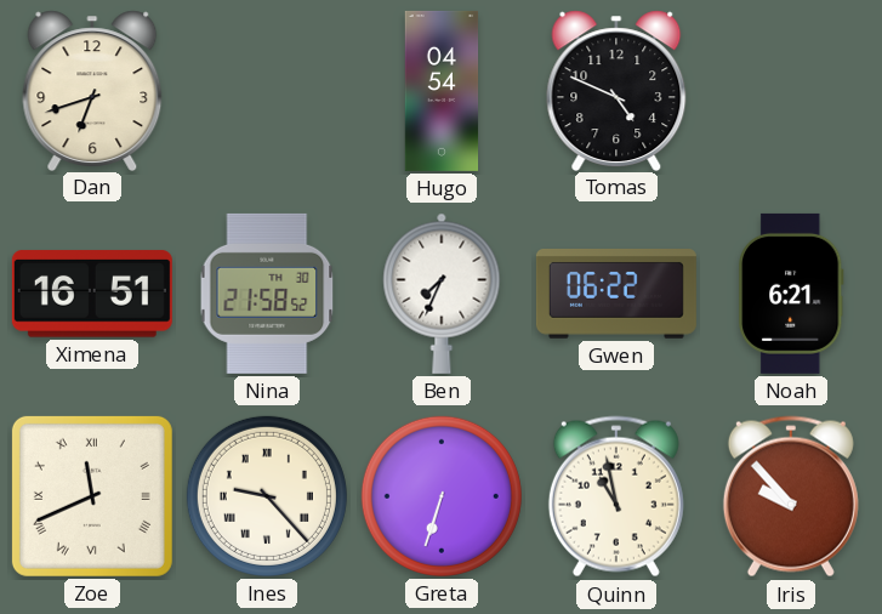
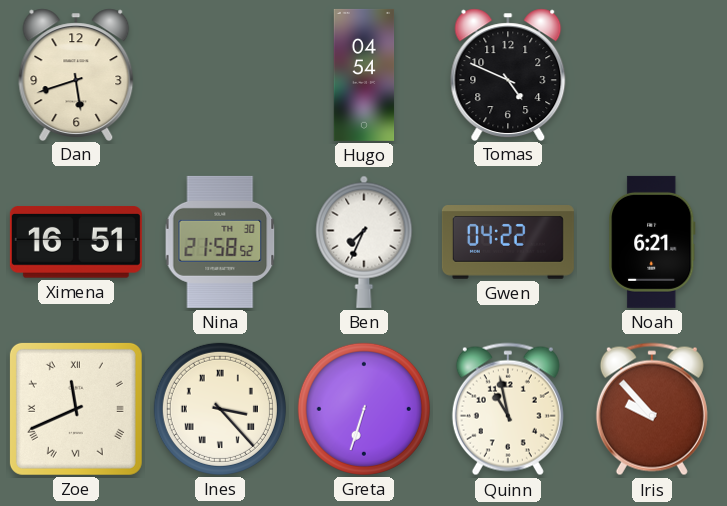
Dan: 6:42 -> 5:42 (76, 74)
Gwen: 06:22 -> 04:22 (508, 243)
Ines: 9:23 -> 3:23 (220, 409)
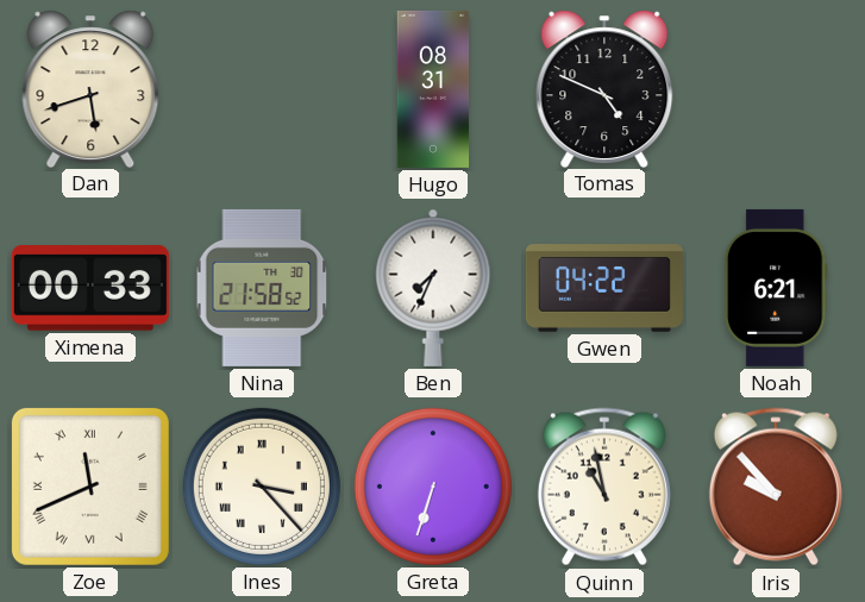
Hugo: 04:54 -> 08:31 (433, 89)
Ximena: 16:51 -> 00:33 (90, 288)
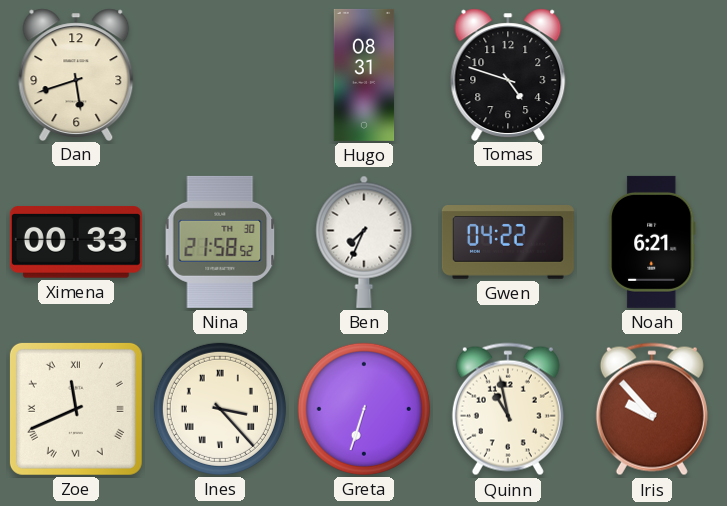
Tomas: 4:49 -> 4:48 (508, 74)
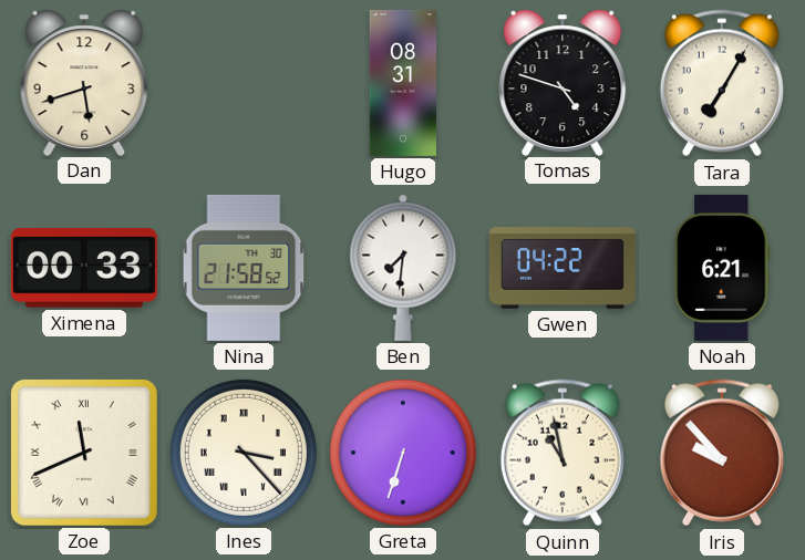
Tara: none -> 7:05 (722, 83)
Ben: 7:34 -> 7:31 (403, 268)
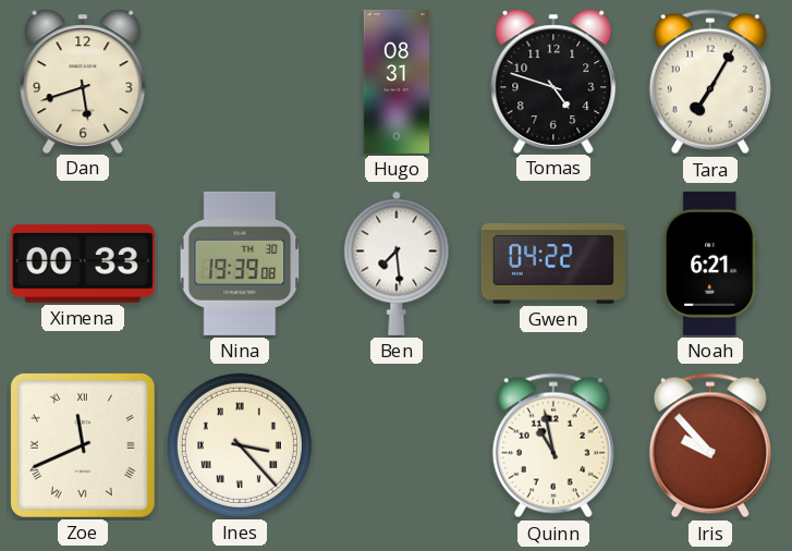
Nina: 21:58 -> 19:39 (240, 264)
Ben: 7:31 -> 7:29 (397, 264)
Greta: 6:33 -> none (403, 453)
